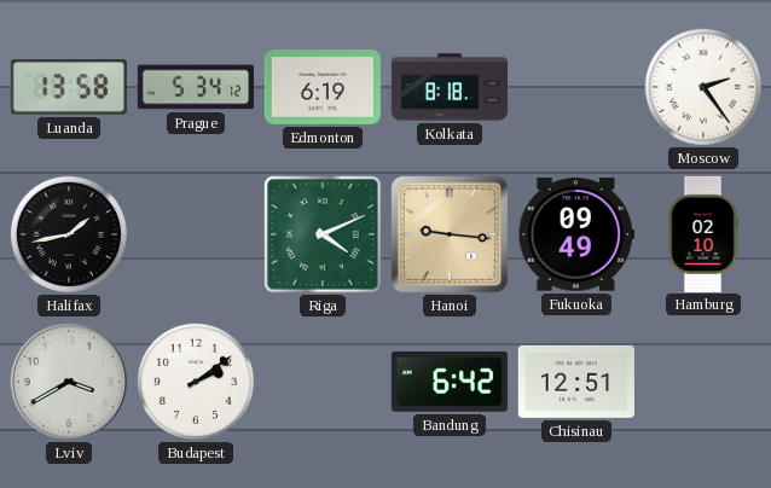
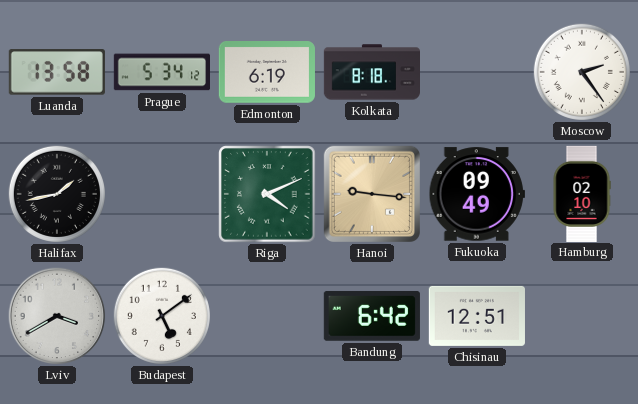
Budapest: 2:09 -> 5:09 (162, 316)
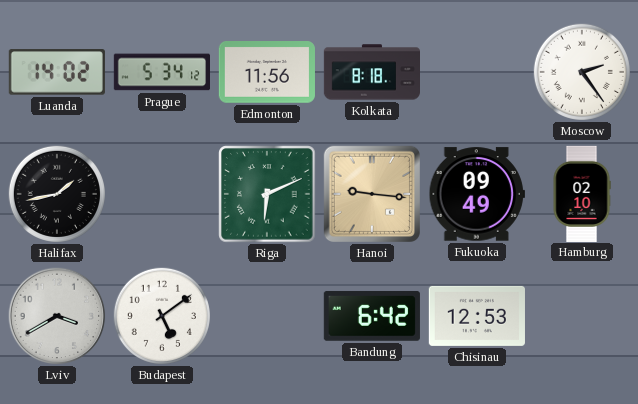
Luanda: 13:58 -> 14:02 (57, 72)
Edmonton: 6:19 -> 11:56 (267, 73)
Riga: 4:11 -> 6:11 (267, 194)
Chisinau: 12:51 -> 12:53 (477, 316)
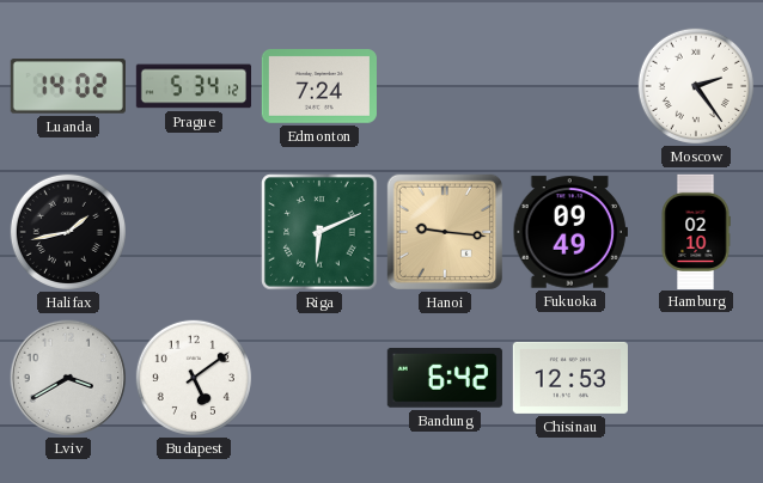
Edmonton: 11:56 -> 7:24 (319, 87)
Kolkata: 8:18 -> none (371, 72)
